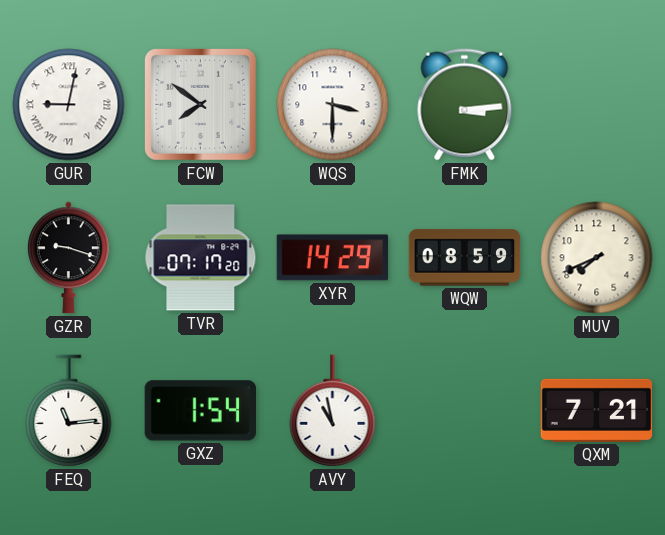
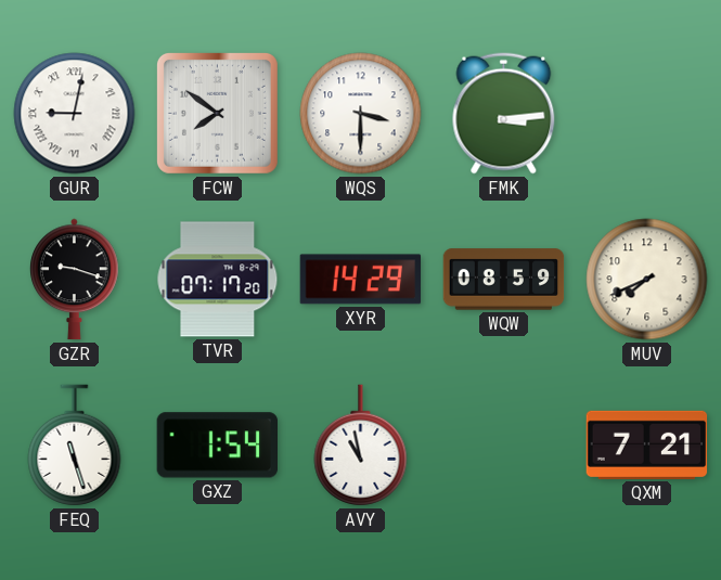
FEQ: 11:14 -> 11:27 (75, 446)
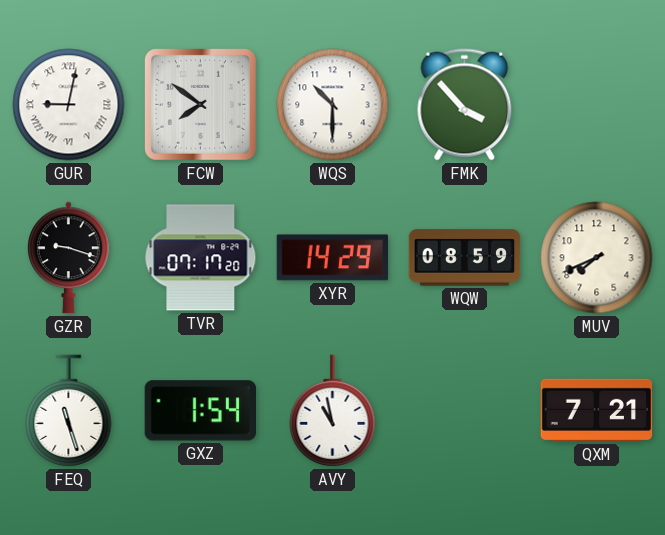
WQS: 3:30 -> 10:30 (333, 105)
FMK: 3:14 -> 3:53 (465, 105)
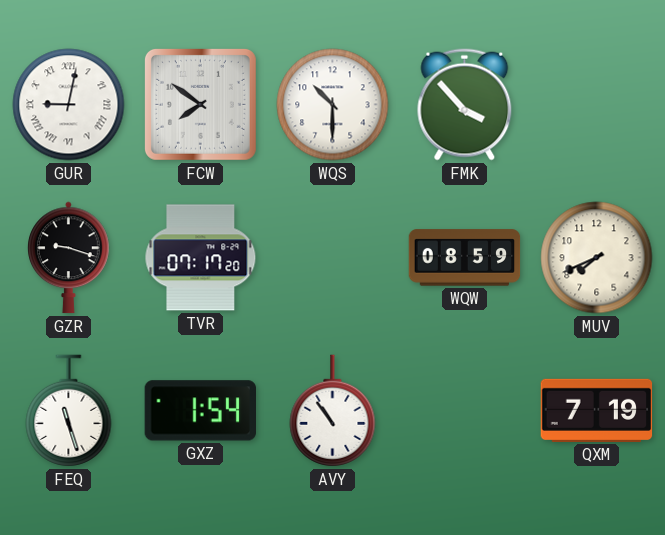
XYR: 14:29 -> none (333, 258)
AVY: 10:58 -> 10:54 (333, 411)
QXM: 7:21 -> 7:19 (597, 410)
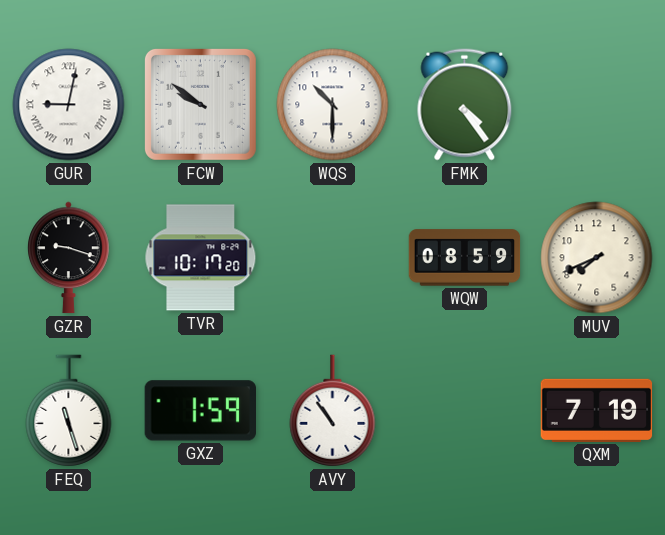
FCW: 7:51 -> 9:51 (200, 104)
FMK: 3:53 -> 4:24 (465, 105)
TVR: 07:17 -> 10:17 (201, 258)
GXZ: 1:54 -> 1:59 (200, 411)
